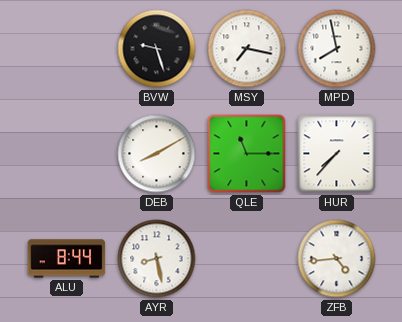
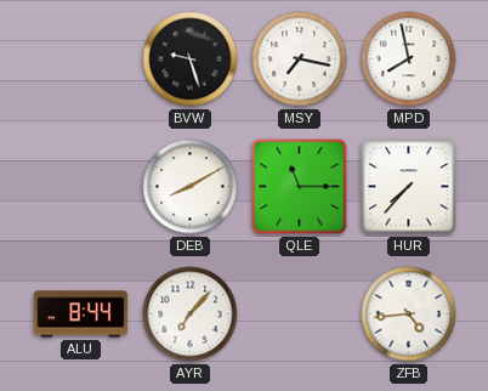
AYR: 8:28 -> 7:07 (191, 314)
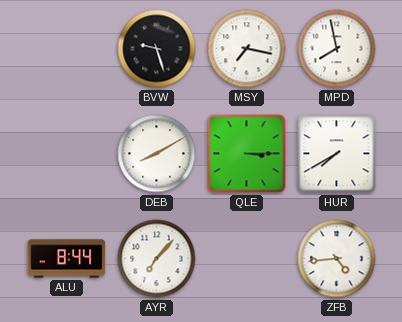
QLE: 11:15 -> 3:15 (247, 154)
HUR: 7:37 -> 7:40 (337, 154)
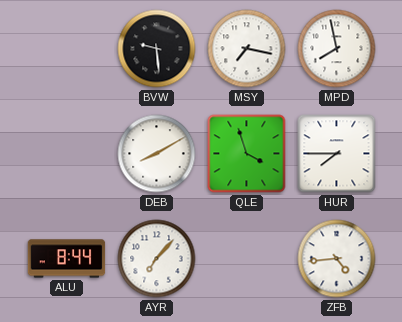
BVW: 9:27 -> 9:29 (157, 49)
QLE: 3:15 -> 3:57 (247, 154)
HUR: 7:40 -> 7:45 (337, 154)
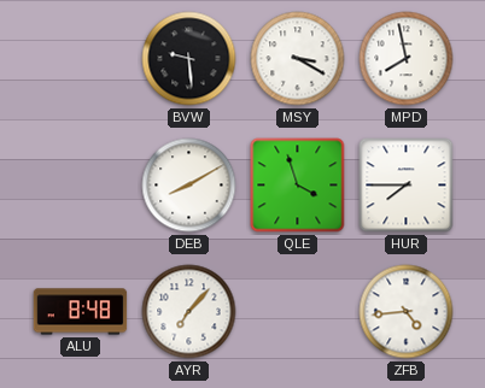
MSY: 7:17 -> 3:20 (298, 59)
ALU: 8:44 -> 8:48 (81, 312)
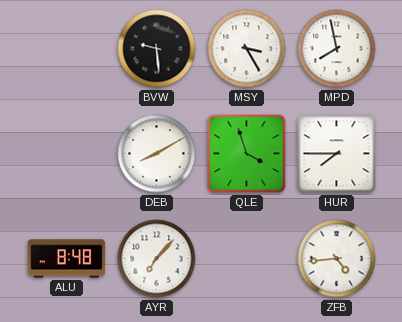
MSY: 3:20 -> 3:25 (247, 49)
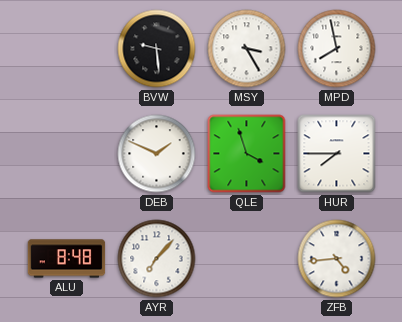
DEB: 8:10 -> 1:49 (157, 154)
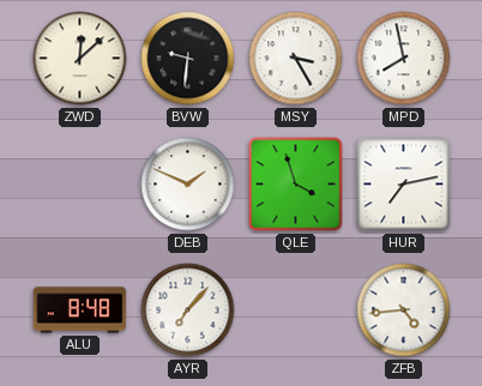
ZWD: none -> 12:08 (80, 59)
BVW: 9:29 -> 9:31 (188, 59)
HUR: 7:45 -> 7:13 (404, 185)
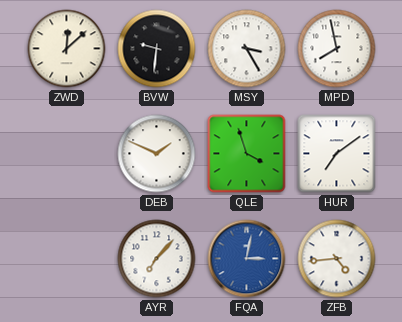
HUR: 7:13 -> 7:09 (337, 154)
ALU: 8:48 -> none (80, 310)
FQA: none -> 3:02 (247, 259)
